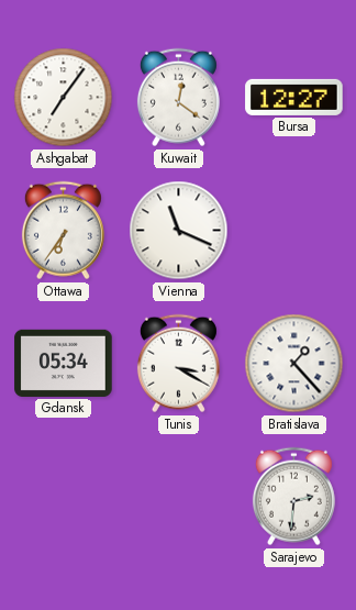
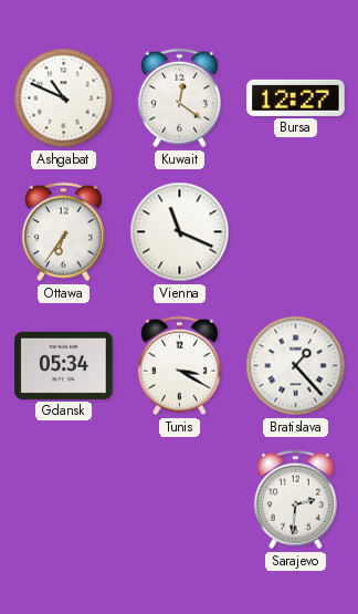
Ashgabat: 7:06 -> 10:49 (64, 98)
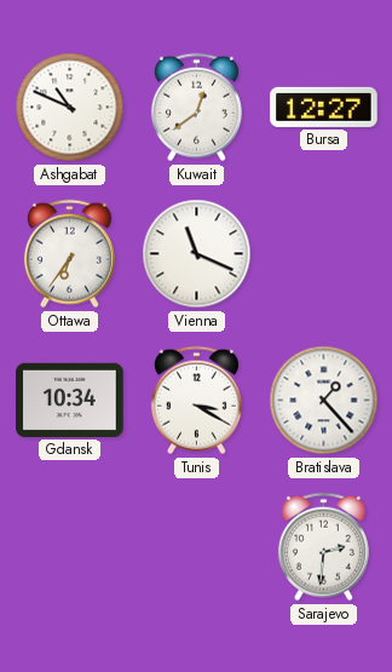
Kuwait: 12:21 -> 12:39 (196, 108)
Gdansk: 05:34 -> 10:34 (70, 400)
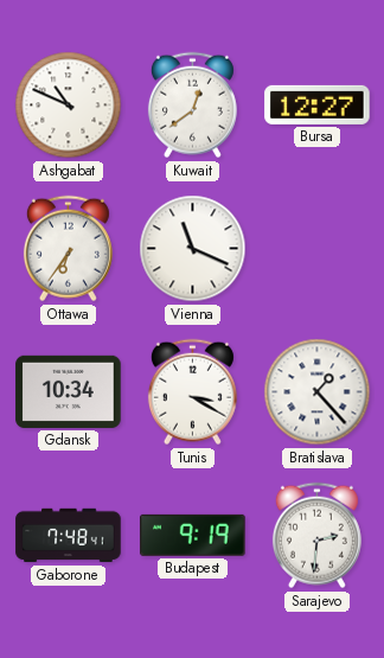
Gaborone: none -> 7:48 (69, 536)
Budapest: none -> 9:19 (193, 535)
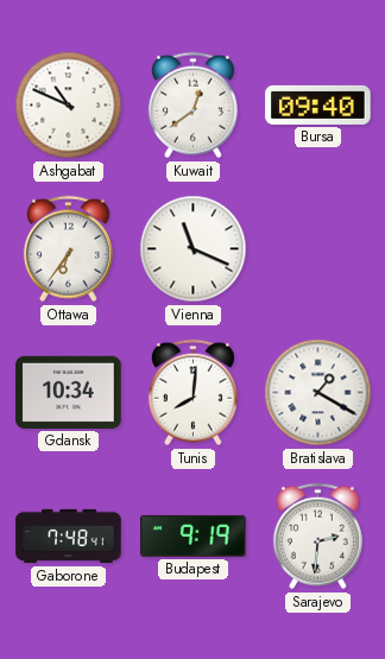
Bursa: 12:27 -> 09:40 (318, 104)
Tunis: 3:20 -> 8:01 (192, 393)
Bratislava: 1:23 -> 1:20 (318, 393)
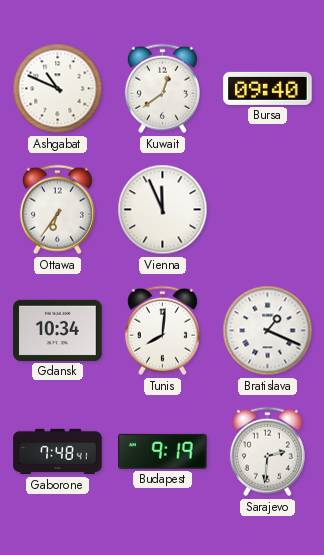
Vienna: 11:19 -> 11:56 (163, 210)
Bratislava: 1:20 -> 1:19 (268, 331)
